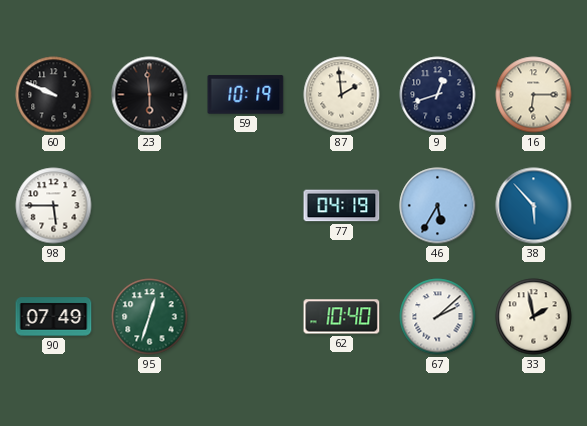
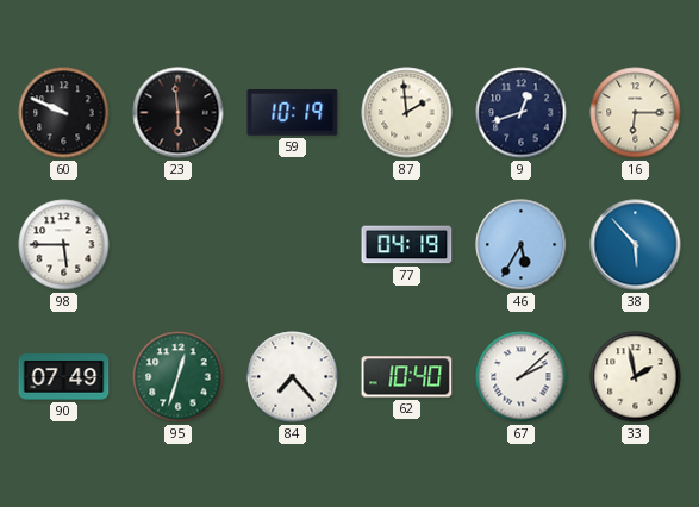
84: none -> 7:23 (293, 377)
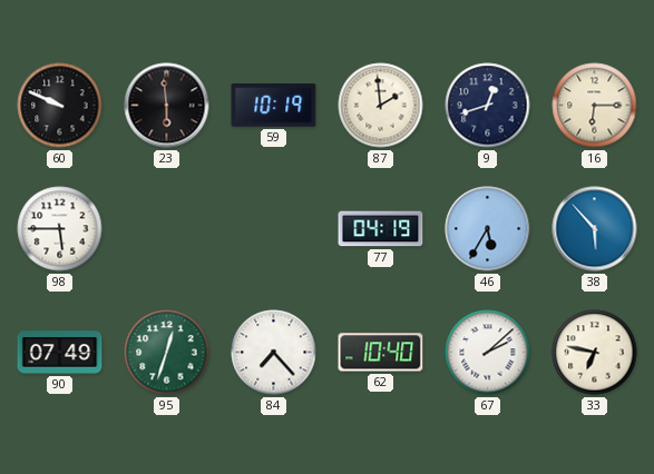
33: 1:58 -> 6:47 (595, 353)
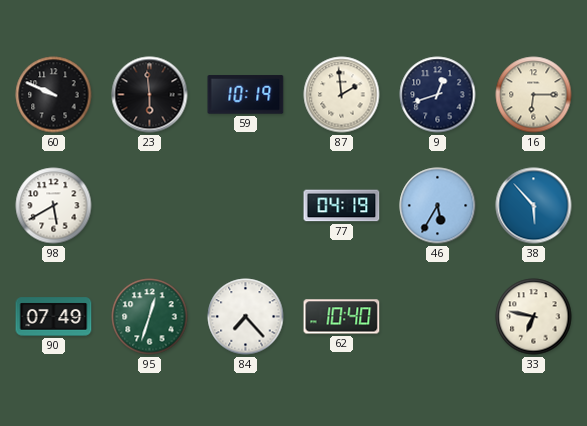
98: 5:45 -> 5:40 (54, 206)
67: 2:08 -> none (488, 353)
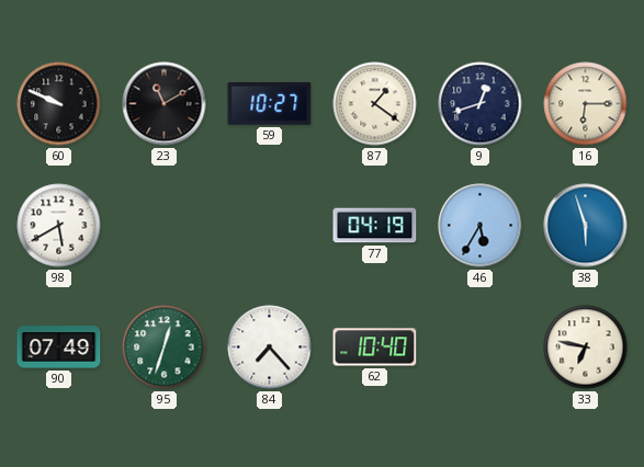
23: 5:59 -> 11:10 (165, 104)
59: 10:19 -> 10:27 (270, 104)
87: 1:59 -> 1:21 (375, 104)
38: 5:53 -> 5:57 (586, 226)
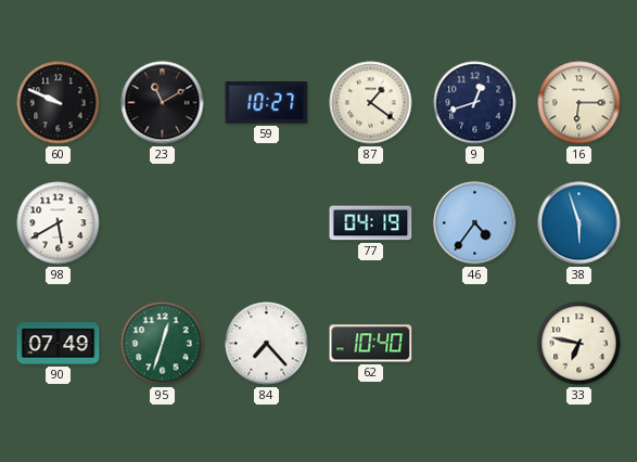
46: 5:35 -> 4:36 (475, 223)
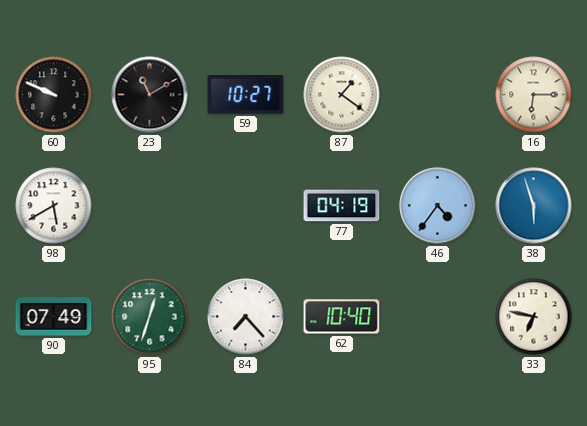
9: 12:42 -> none (475, 103)
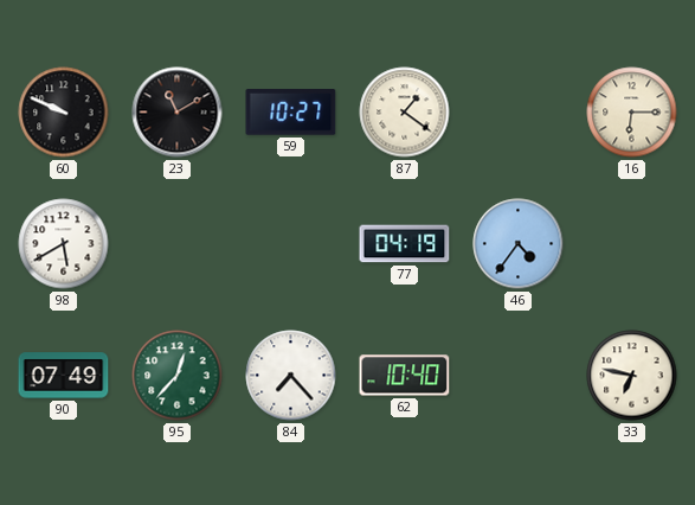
38: 5:57 -> none (534, 206)
95: 12:33 -> 12:37 (178, 376)
